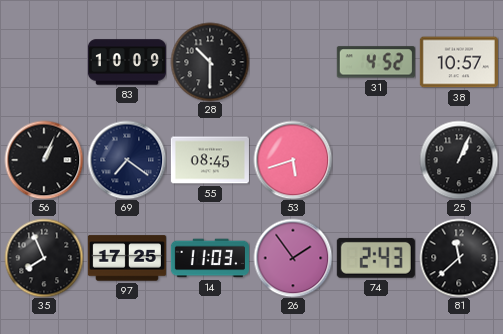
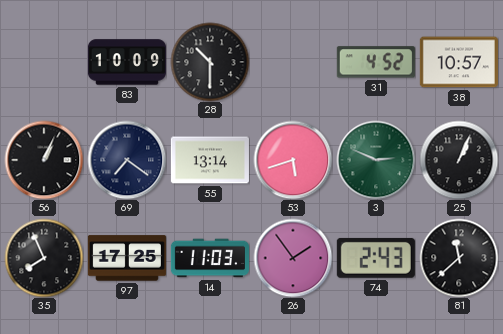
55: 08:45 -> 13:14 (210, 160)
3: none -> 2:49 (376, 160)
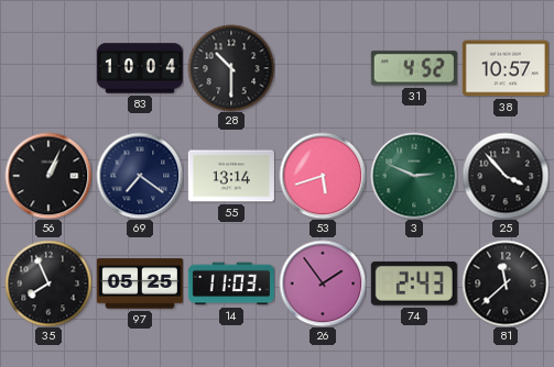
83: 10:09 -> 10:04 (140, 68)
25: 1:04 -> 3:53 (506, 176)
97: 17:25 -> 05:25 (140, 283)
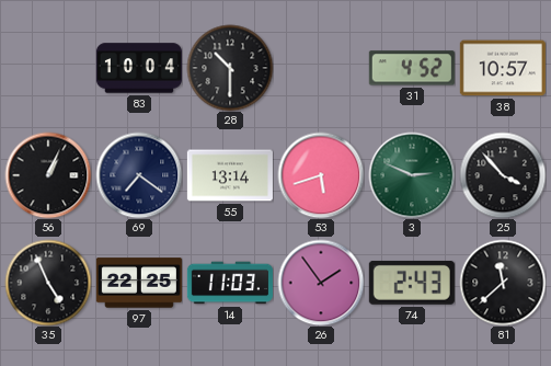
35: 7:56 -> 4:56 (48, 283)
97: 05:25 -> 22:25 (139, 283)
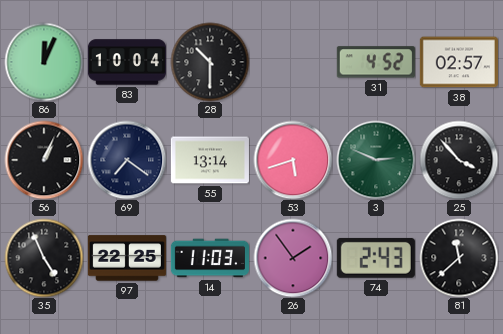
86: none -> 12:04 (44, 62)
38: 10:57 -> 02:57 (459, 62)
